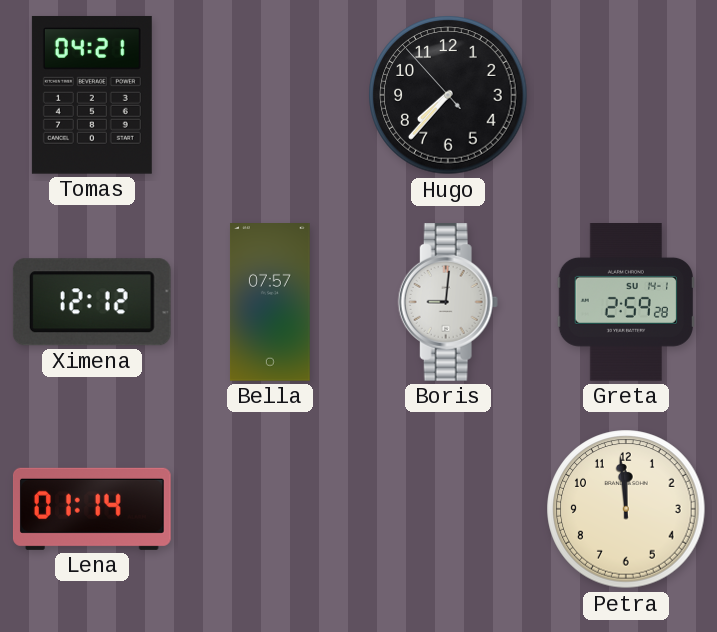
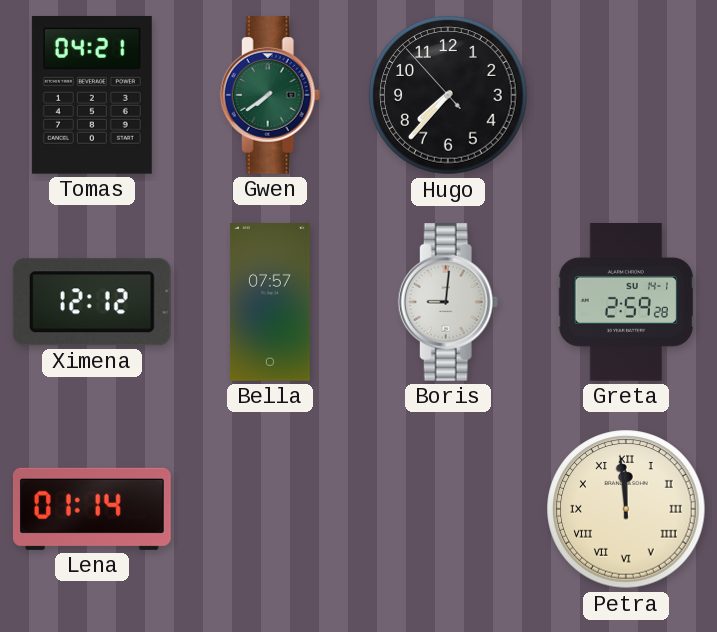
Gwen: none -> 7:39 (270, 96)
Petra numerals: Arabic -> Roman (626, 509)
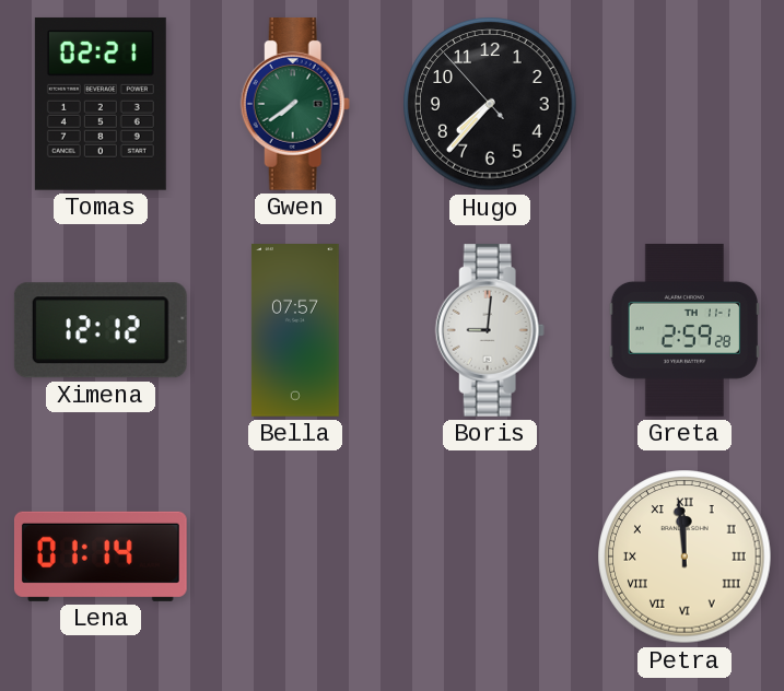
Tomas: 04:21 -> 02:21 (101, 104)
Greta date: SU 14-1 -> TH 11-1 (684, 331)
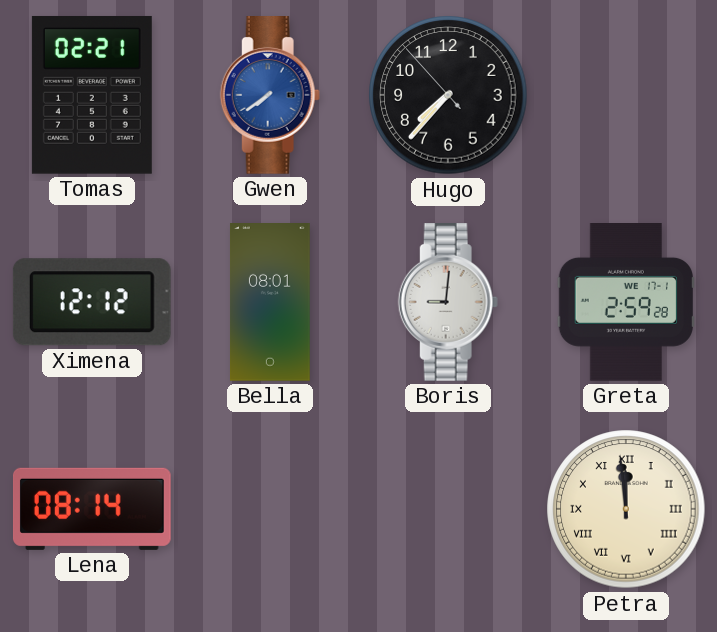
Gwen dial: green -> blue (270, 96)
Bella: 07:57 -> 08:01 (270, 303)
Greta date: TH 11-1 -> WE 17-1 (626, 303)
Lena: 01:14 -> 08:14 (92, 509)
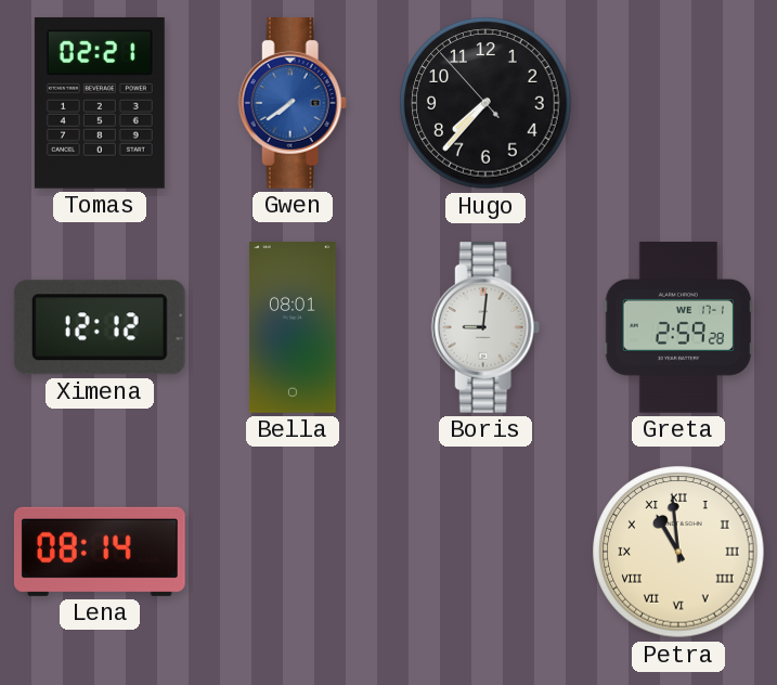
Petra: 11:59 -> 10:59 (678, 552)
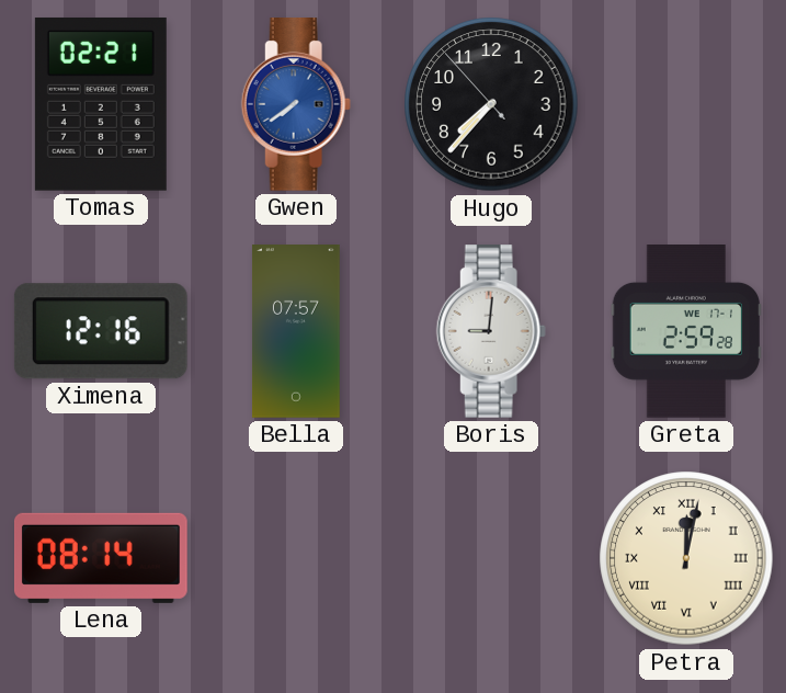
Ximena: 12:12 -> 12:16 (101, 331)
Bella: 08:01 -> 07:57 (296, 332)
Petra: 10:59 -> 12:02 (686, 558)
